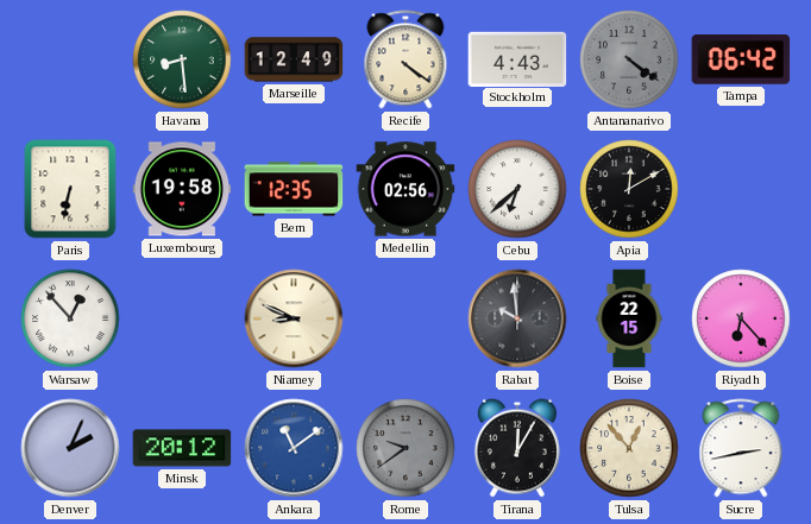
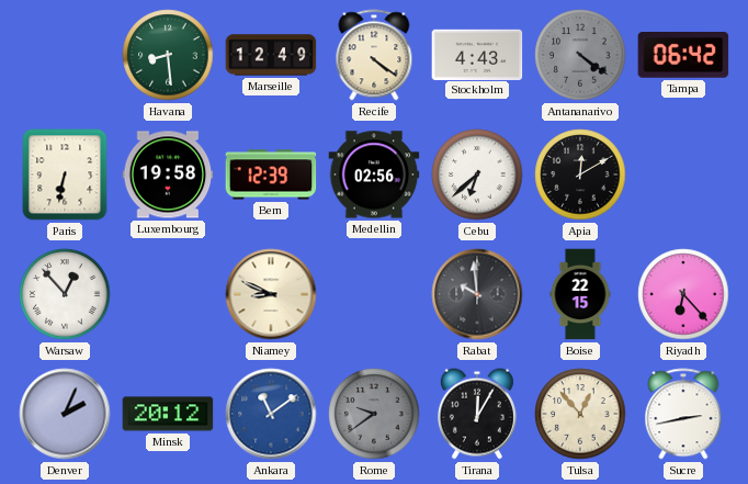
Bern: 12:35 -> 12:39 (271, 175)
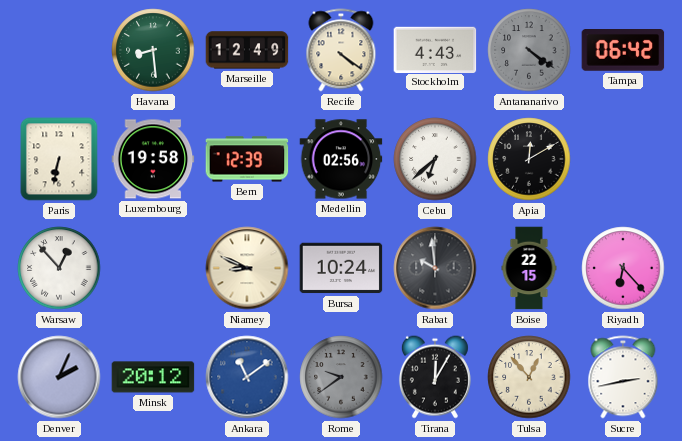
Bursa: none -> 10:24 (341, 268)
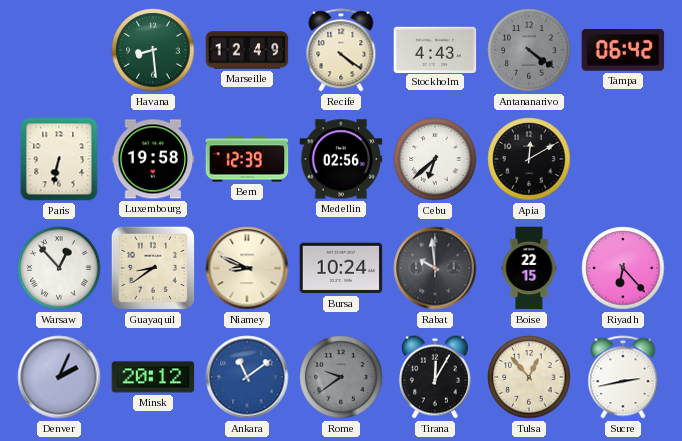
Guayaquil: none -> 8:39 (153, 268)
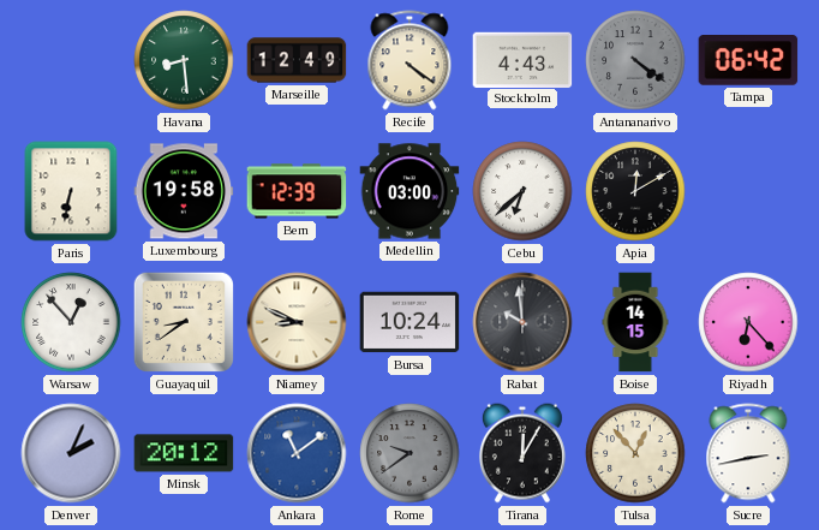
Medellin: 02:56 -> 03:00 (409, 191)
Boise: 22:15 -> 14:15 (635, 322)
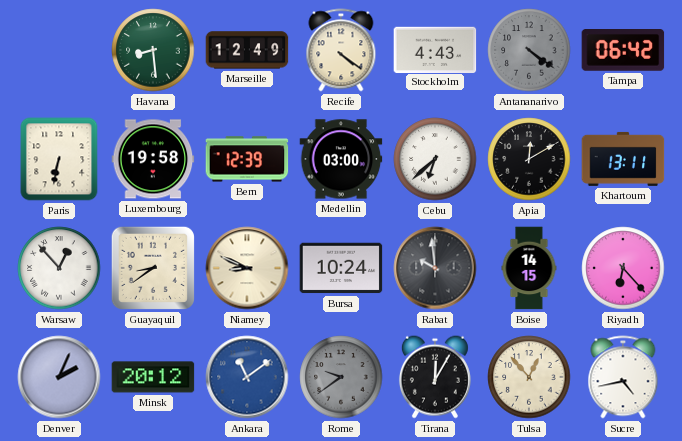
Khartoum: none -> 13:11 (623, 159)
Sucre: 2:43 -> 4:43 (623, 377)
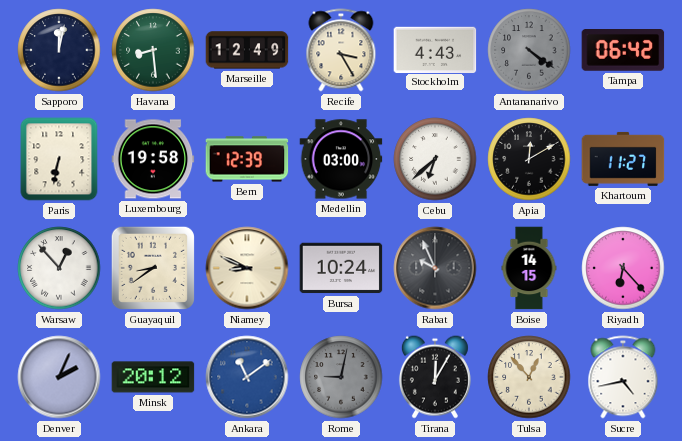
Sapporo: none -> 12:02 (59, 50)
Recife: 4:21 -> 3:25 (341, 50)
Khartoum: 13:11 -> 11:27 (623, 159)
Rabat: 9:59 -> 9:56 (435, 268)
Rome: 9:39 -> 9:02 (341, 377)
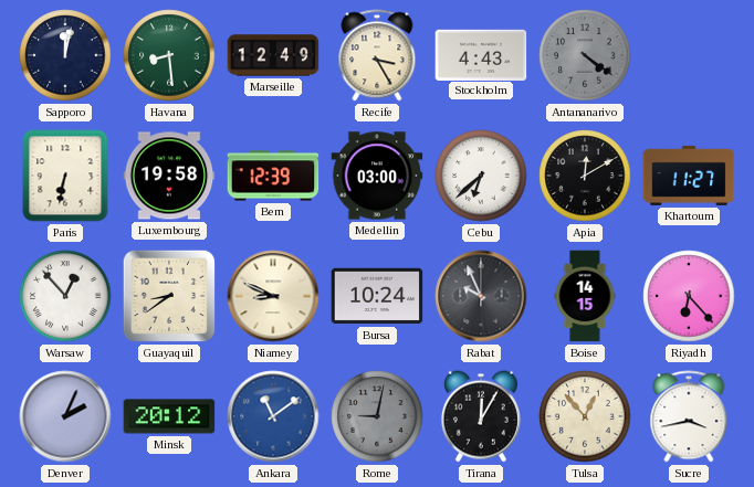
Tampa: 06:42 -> none (623, 51)
Sucre: 4:43 -> 3:43 (689, 416)
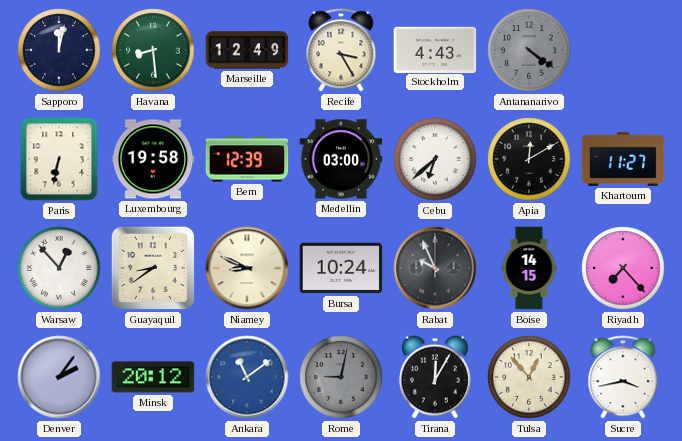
Riyadh: 6:23 -> 7:23 (623, 268)
Denver: 2:04 -> 2:06 (59, 377)
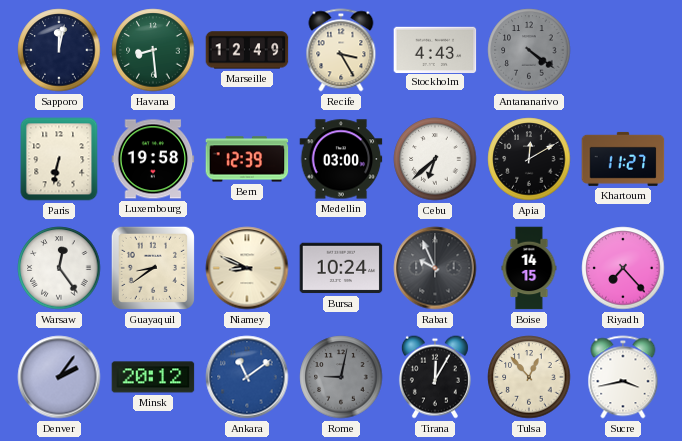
Warsaw: 12:53 -> 12:24 (59, 268)
